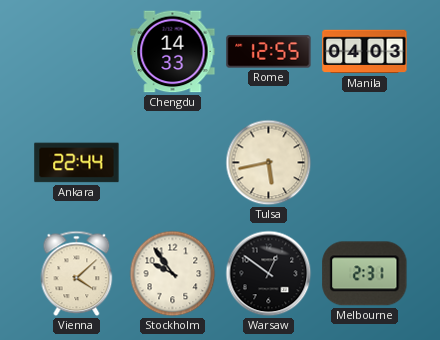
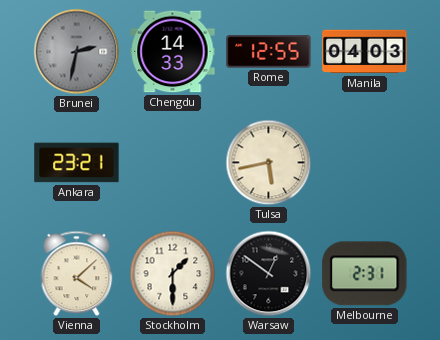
Brunei: none -> 2:32 (77, 52)
Ankara: 22:44 -> 23:21 (77, 163)
Stockholm: 9:54 -> 1:30 (173, 274)
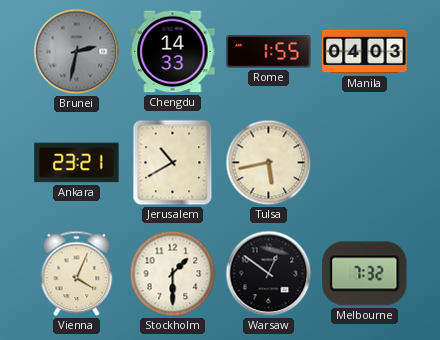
Rome: 12:55 -> 1:55 (269, 52)
Jerusalem: none -> 10:40 (173, 163)
Vienna: 4:08 -> 4:04 (77, 274)
Melbourne: 2:31 -> 7:32 (365, 274)
